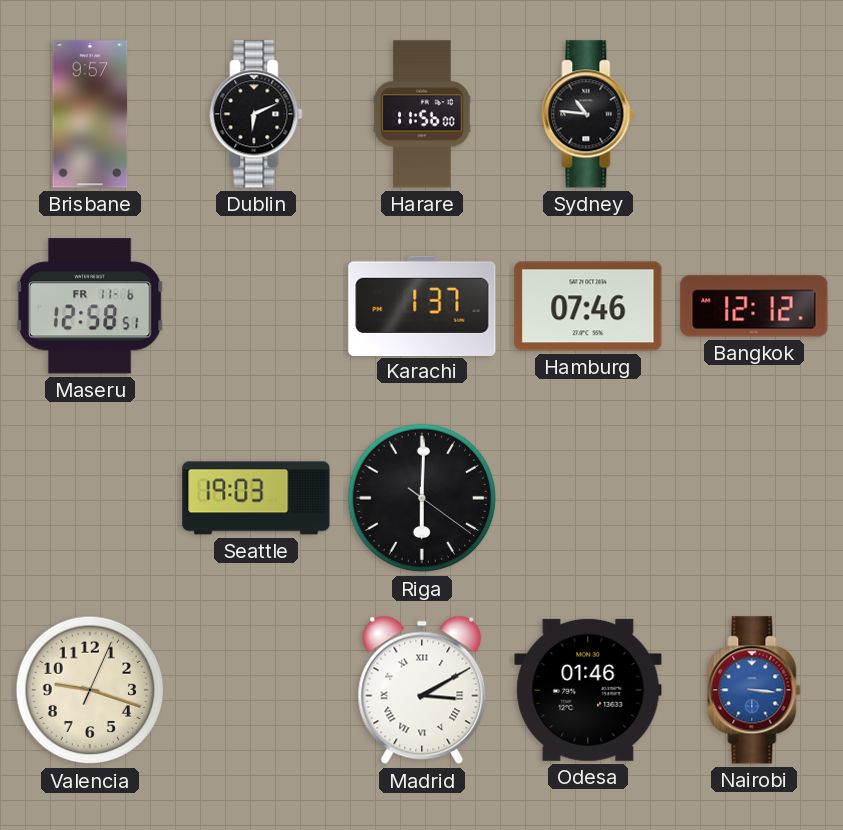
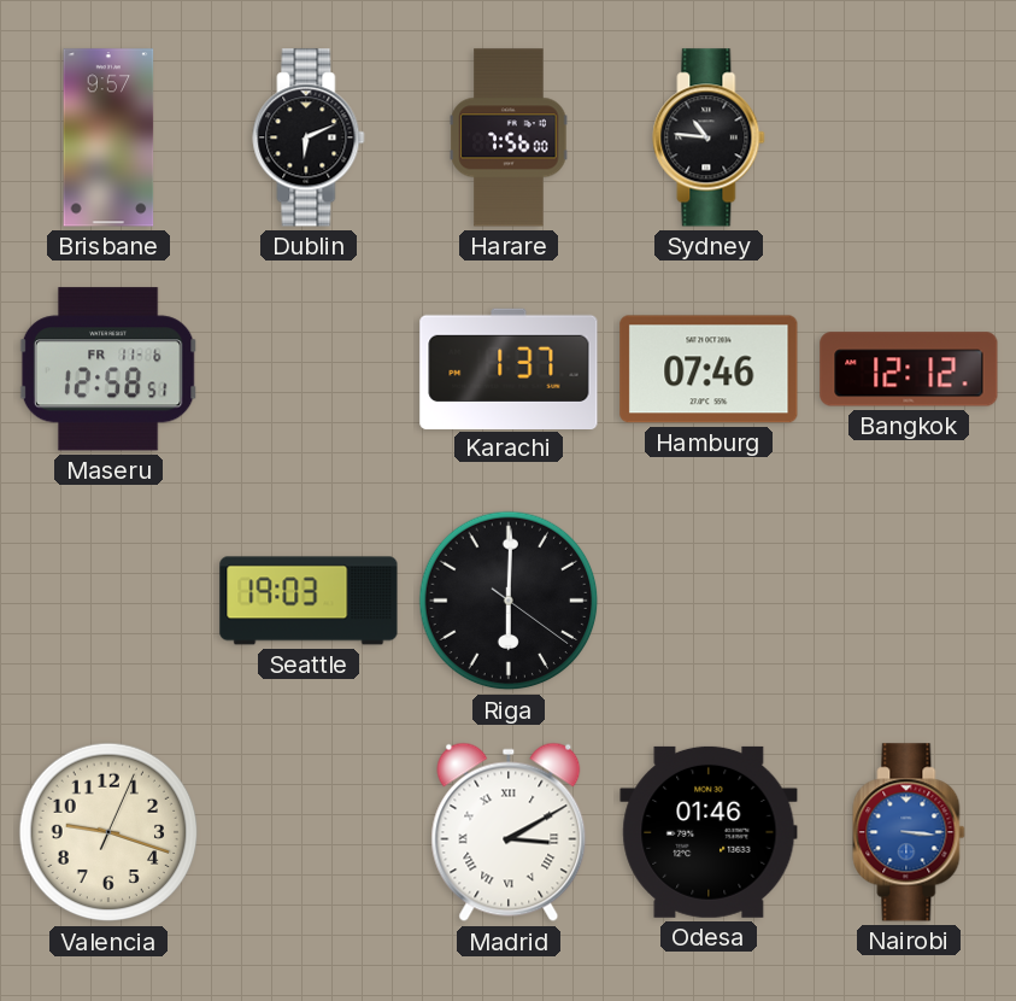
Harare: 11:56 -> 7:56 (509, 137)
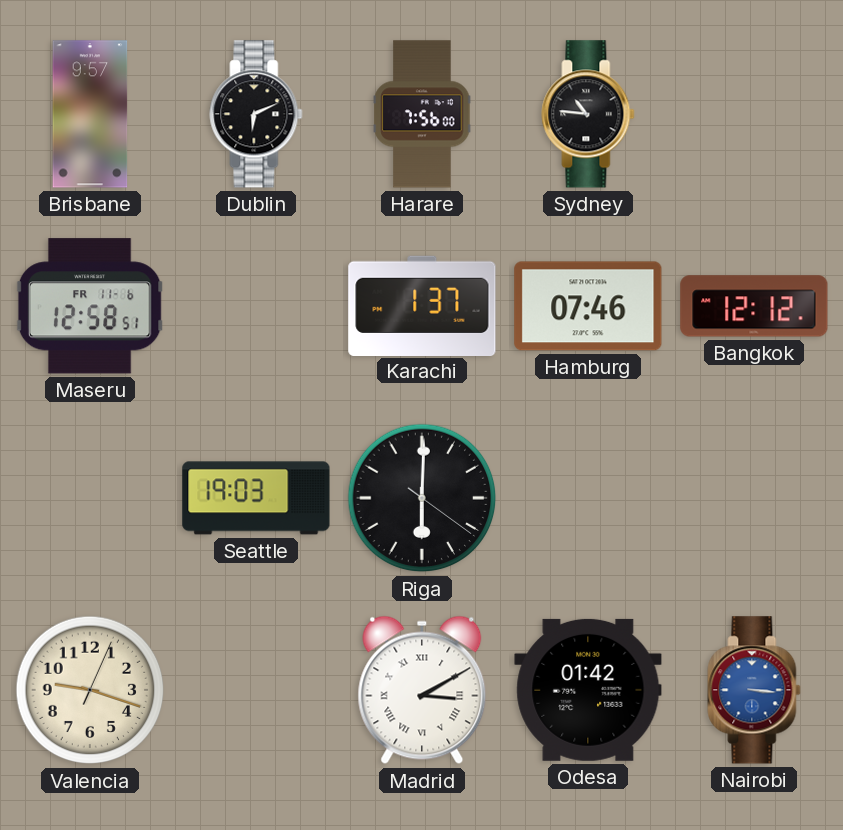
Odesa: 01:46 -> 01:42 (588, 690)
